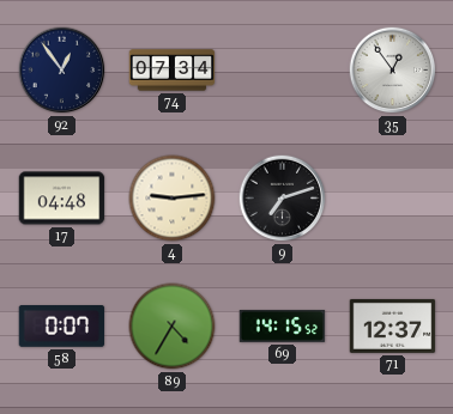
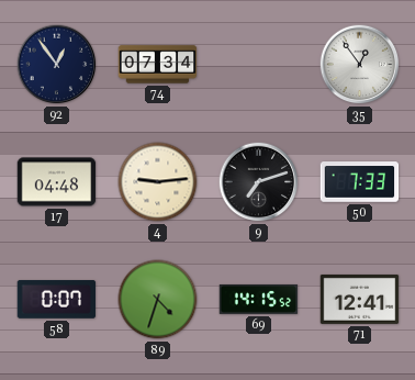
50: none -> 7:33 (360, 182)
89: 4:35 -> 4:33 (158, 300)
71: 12:37 -> 12:41 (360, 299)
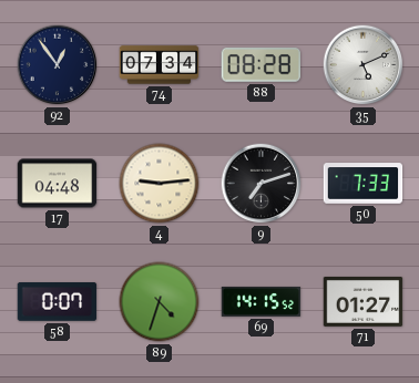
88: none -> 08:28 (262, 65)
35: 12:54 -> 5:11 (364, 65)
71: 12:41 -> 01:27 (364, 301)
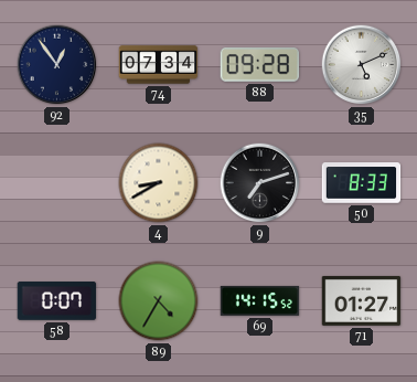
88: 08:28 -> 09:28 (260, 65)
17: 04:48 -> none (58, 184)
4: 9:14 -> 8:40 (159, 183)
50: 7:33 -> 8:33 (362, 183)
89: 4:33 -> 4:35 (159, 301)
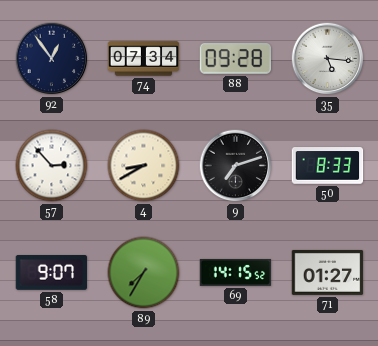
35: 5:11 -> 5:16 (328, 59)
57: none -> 2:53 (52, 166)
58: 0:07 -> 9:07 (52, 273)
89: 4:35 -> 7:35 (144, 273)
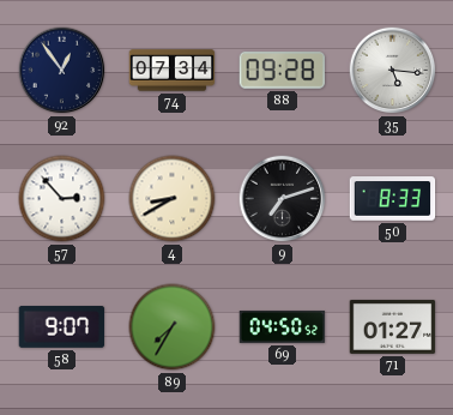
69: 14:15 -> 04:50 (283, 326)
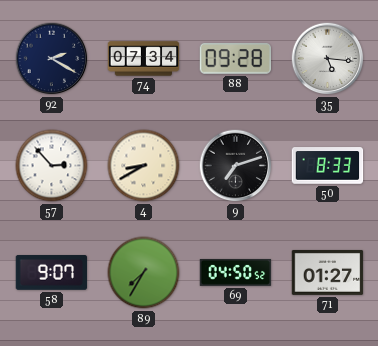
92: 12:54 -> 2:20 (52, 59)
